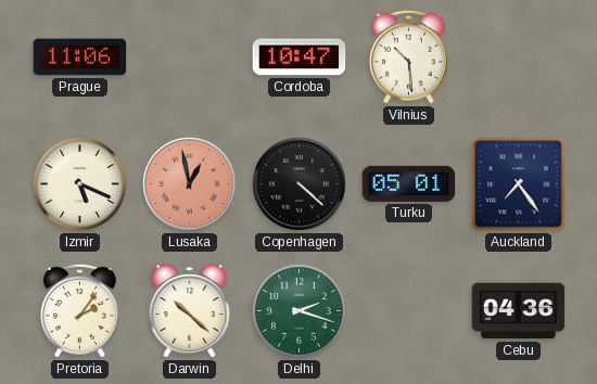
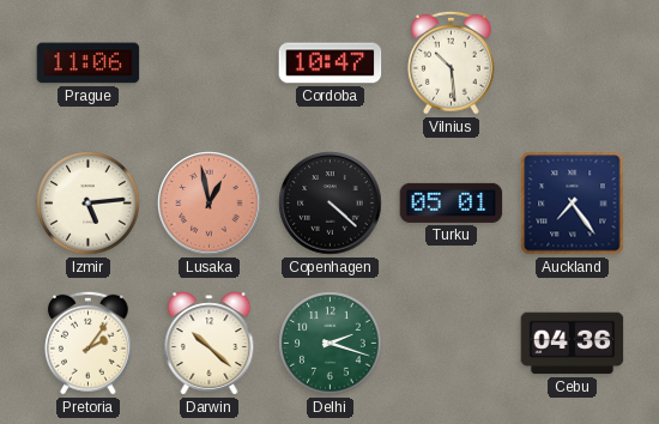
Izmir: 5:19 -> 5:14 (89, 204)
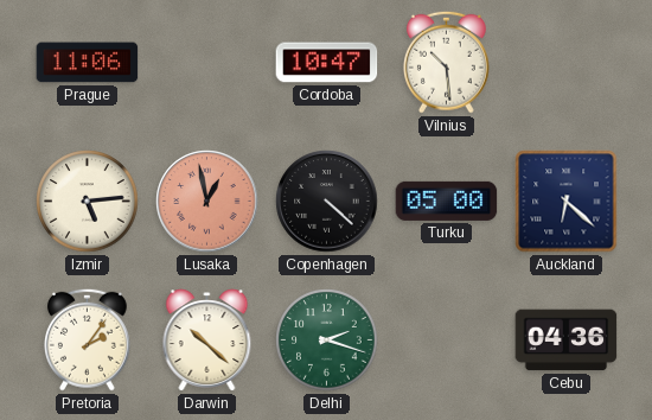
Turku: 05:01 -> 05:00 (447, 201)
Auckland: 7:24 -> 6:22 (567, 202)
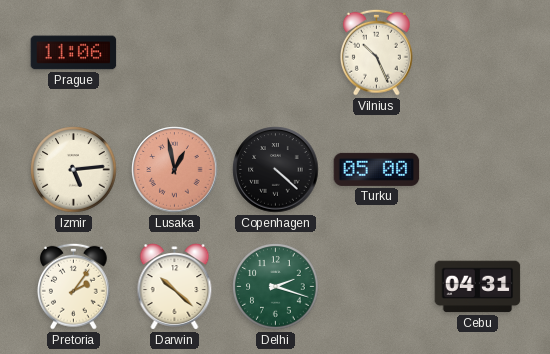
Cordoba: 10:47 -> none (327, 63)
Vilnius: 10:29 -> 10:26 (376, 52)
Auckland: 6:22 -> none (567, 202)
Cebu: 04:36 -> 04:31 (478, 287)
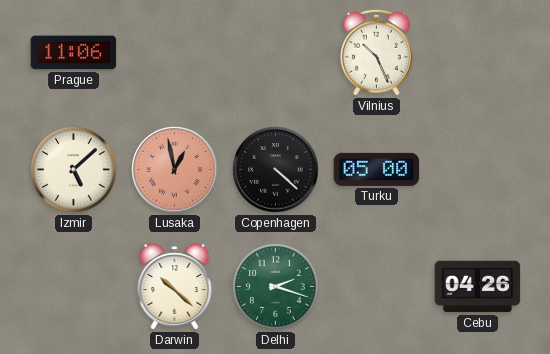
Izmir: 5:14 -> 5:08 (74, 170)
Pretoria: 2:06 -> none (73, 286)
Cebu: 04:31 -> 04:26 (478, 287)
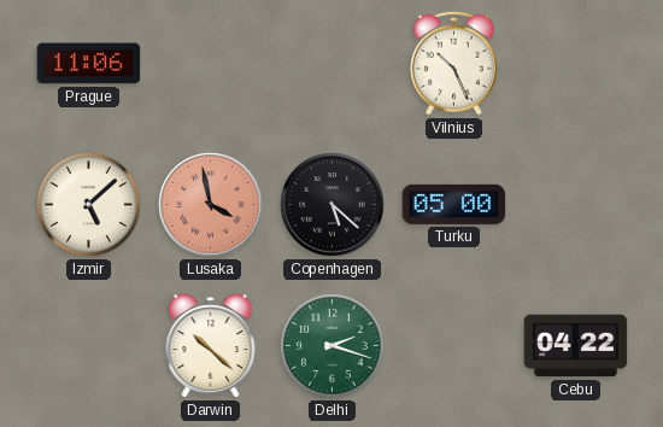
Lusaka: 12:58 -> 3:58 (211, 205)
Copenhagen: 4:22 -> 5:22 (333, 205)
Cebu: 04:26 -> 04:22 (576, 346)
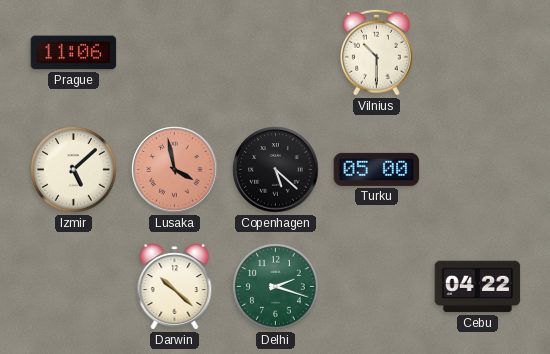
Vilnius: 10:26 -> 10:30 (376, 52)
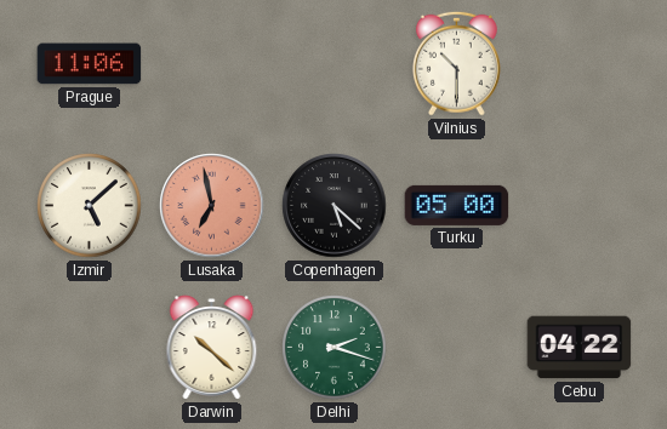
Lusaka: 3:58 -> 6:58 (212, 206)
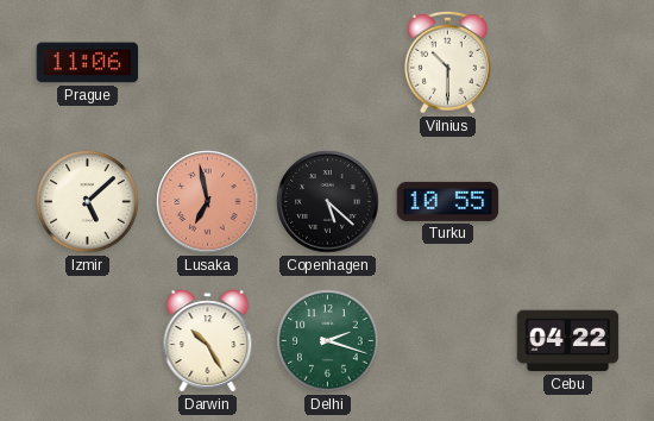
Turku: 05:00 -> 10:55 (448, 201)
Darwin: 10:22 -> 10:25 (208, 341)
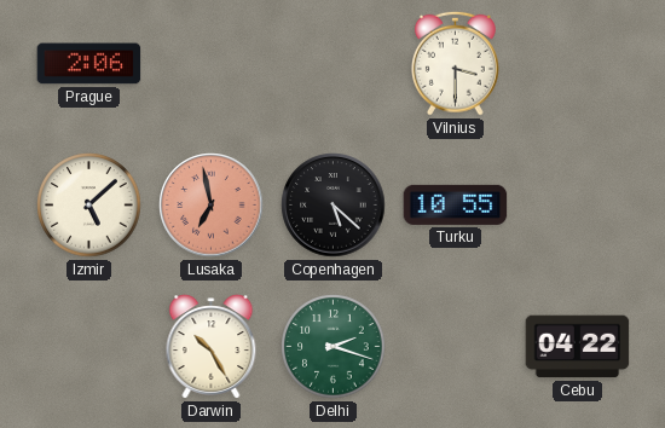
Prague: 11:06 -> 2:06 (89, 64)
Vilnius: 10:30 -> 3:30 (455, 63)
